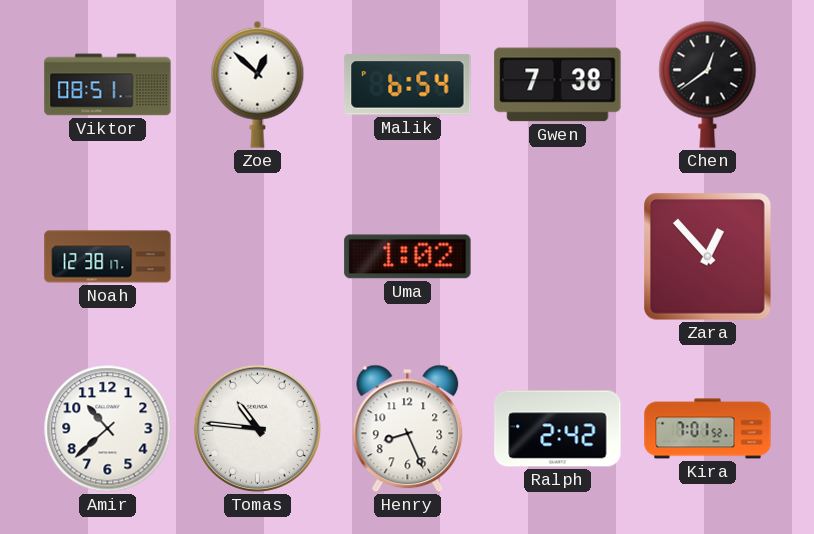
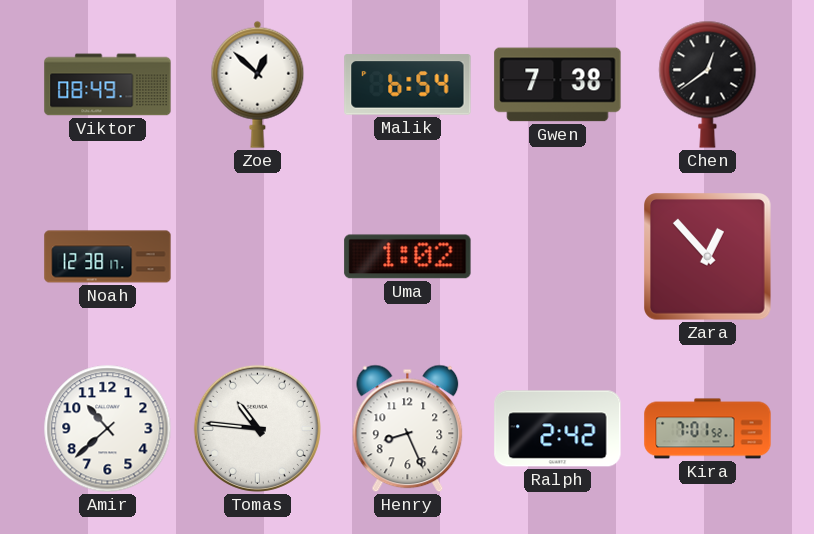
Viktor: 08:51 -> 08:49 (108, 85)
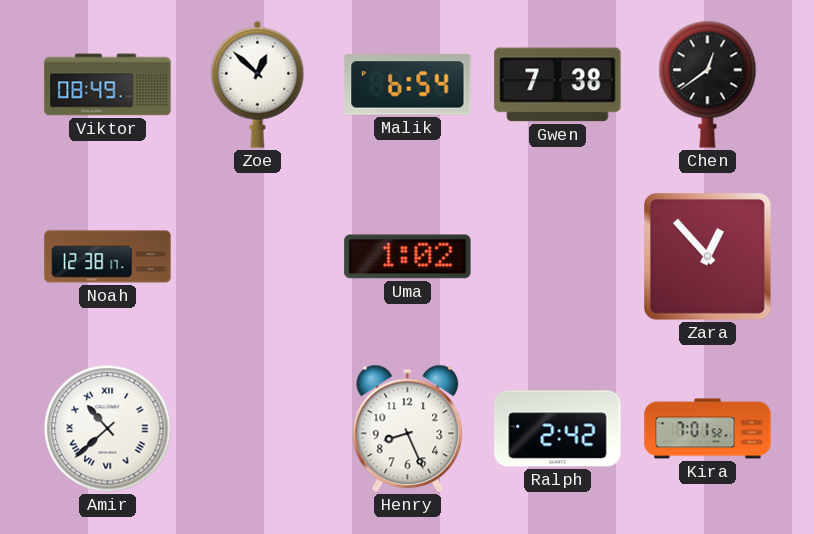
Amir numerals: Arabic -> Roman (108, 429)
Tomas: 10:46 -> none (257, 428)
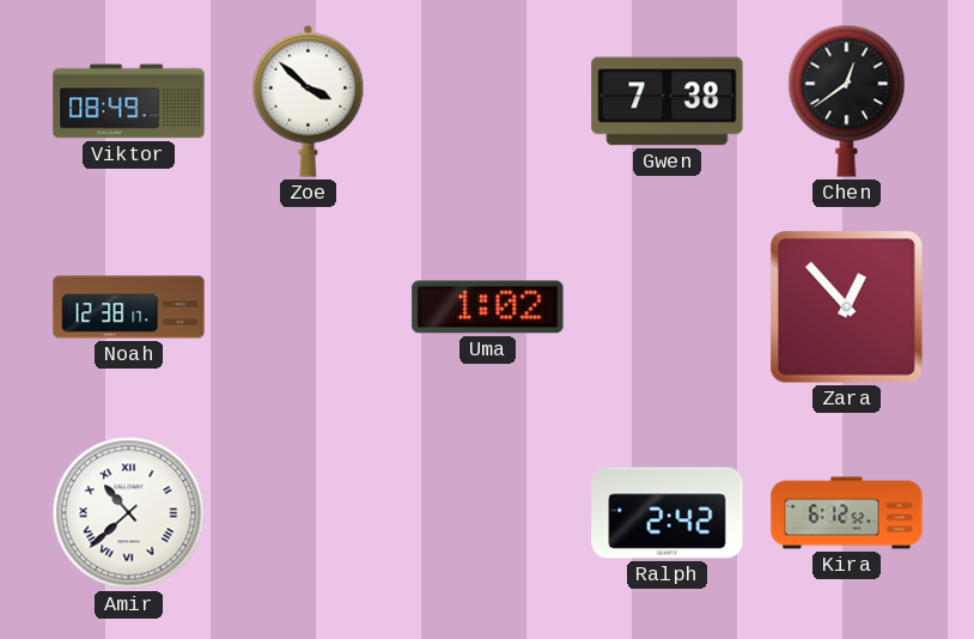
Zoe: 12:52 -> 3:52 (309, 101)
Malik: 6:54 -> none (408, 85)
Henry: 8:26 -> none (408, 429)
Kira: 7:01 -> 6:12 (847, 513)
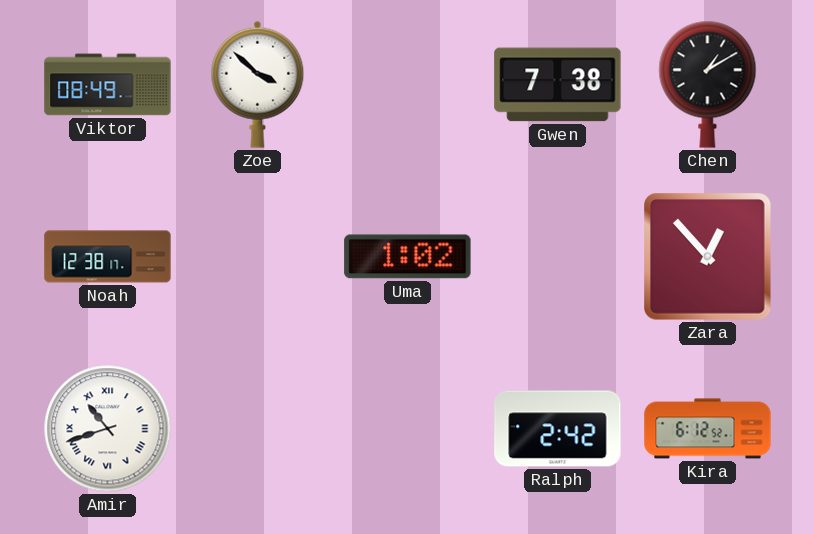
Chen: 12:39 -> 1:10 (708, 84)
Amir: 10:38 -> 10:42 (108, 429)
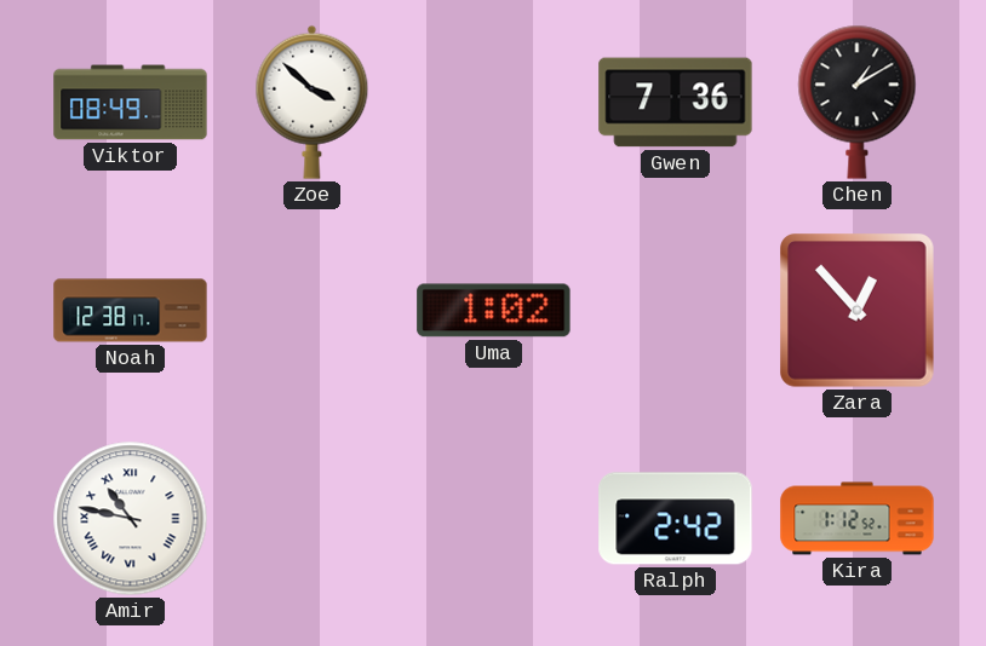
Gwen: 7:38 -> 7:36 (676, 103)
Amir: 10:42 -> 10:47 (131, 519)
Kira: 6:12 -> 1:12 (858, 519)
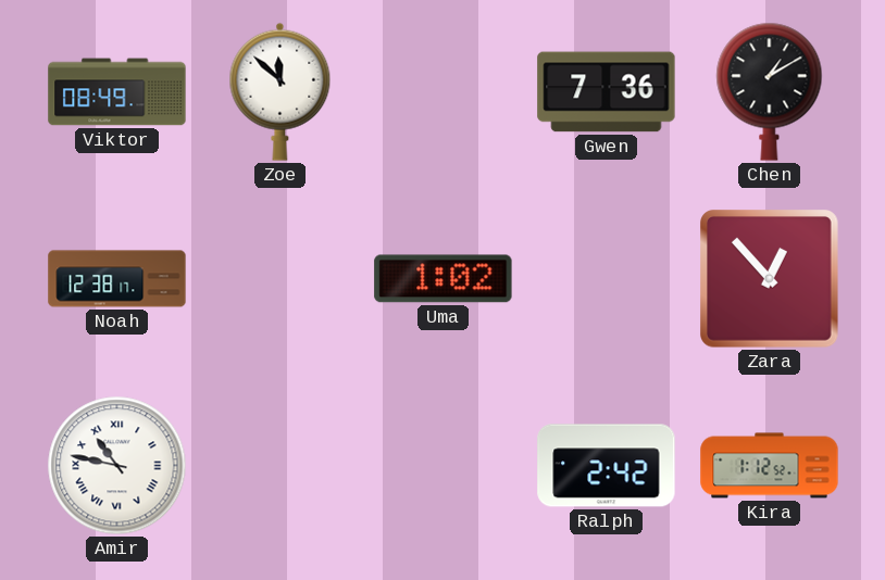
Zoe: 3:52 -> 11:52 (281, 91)
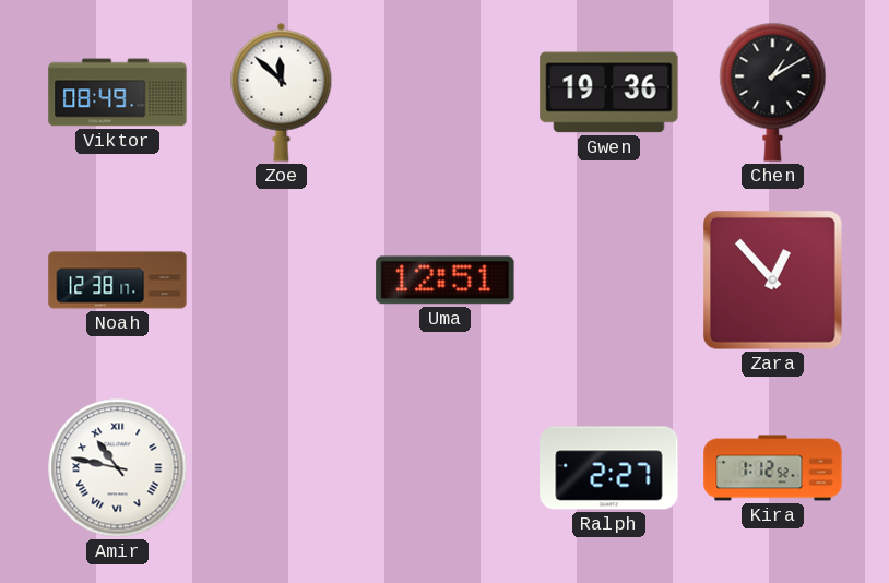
Gwen: 7:36 -> 19:36 (609, 93)
Uma: 1:02 -> 12:51 (446, 281)
Ralph: 2:42 -> 2:27 (609, 468)
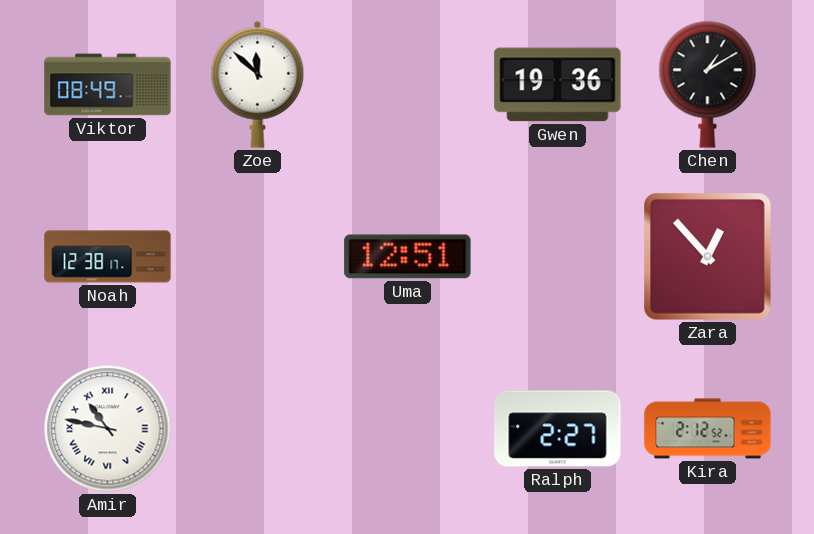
Kira: 1:12 -> 2:12 (708, 429)
